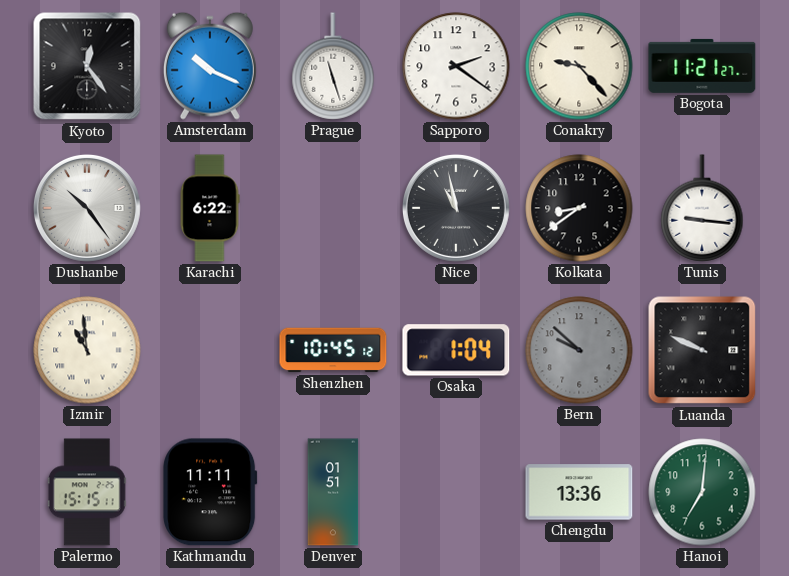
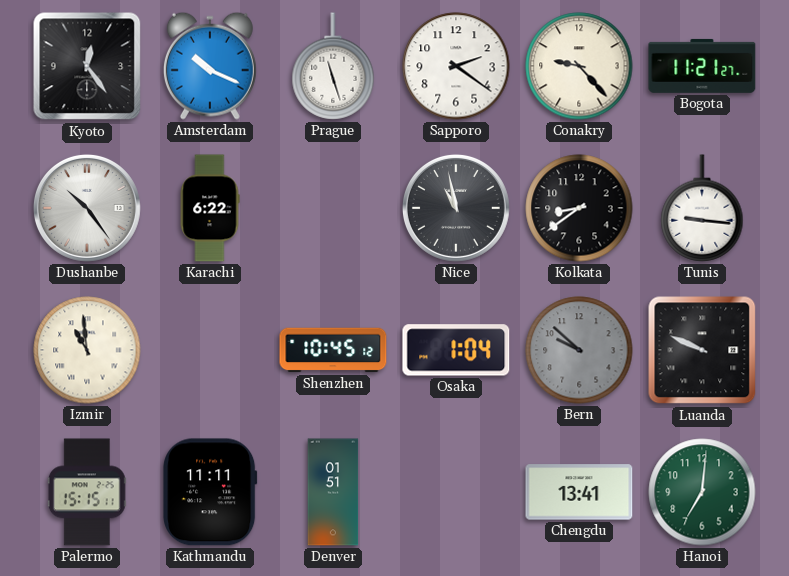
Chengdu: 13:36 -> 13:41 (579, 492)
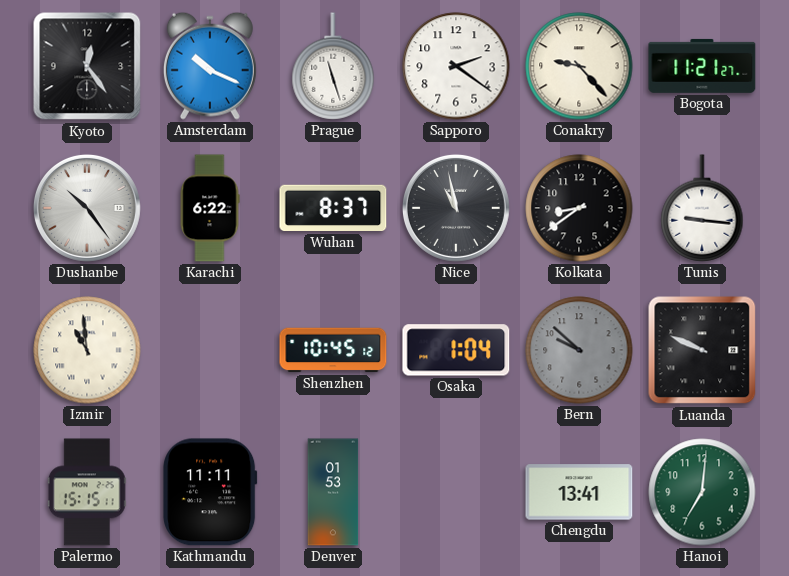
Wuhan: none -> 8:37 (333, 208)
Denver: 01:51 -> 01:53 (333, 492)
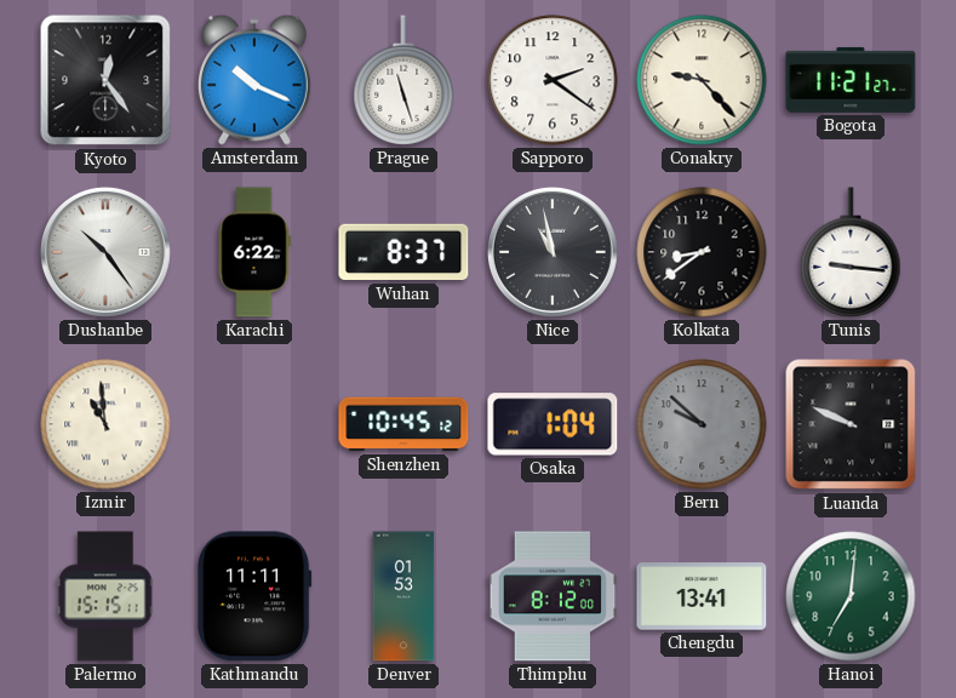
Thimphu: none -> 8:12 (553, 596)
